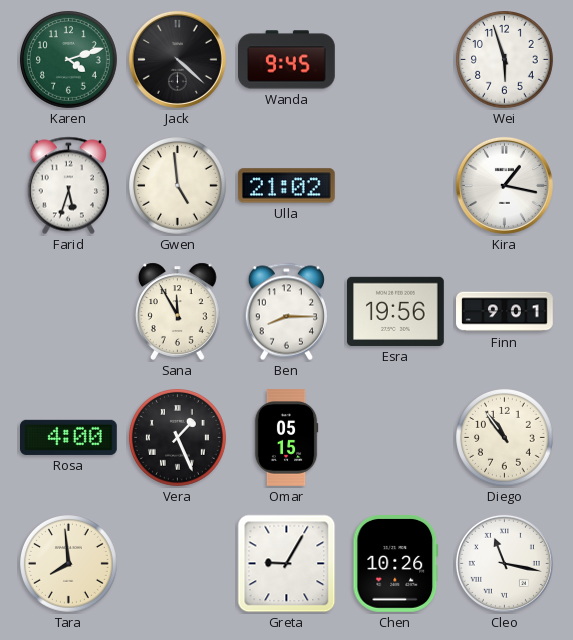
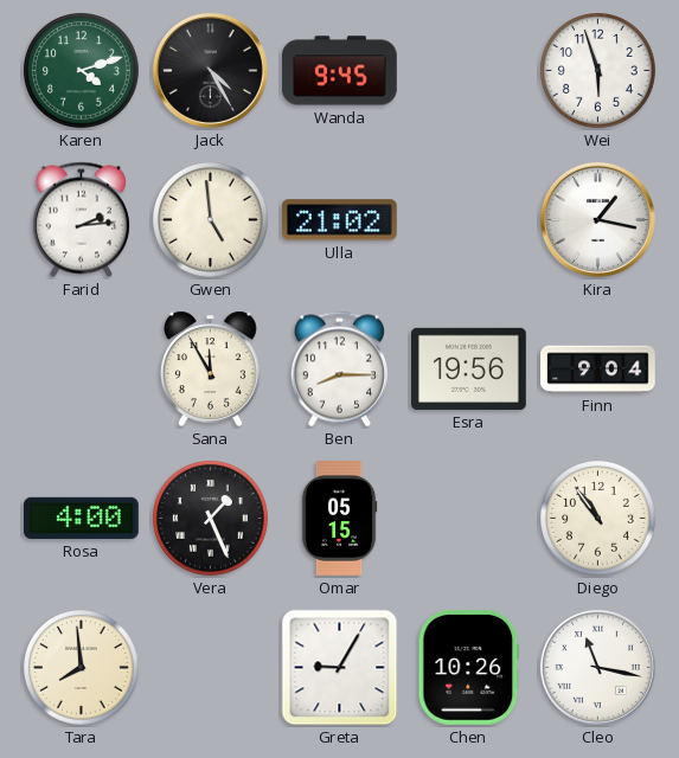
Jack: 4:22 -> 4:25 (210, 70)
Farid: 5:33 -> 2:14 (81, 220)
Finn: 9:01 -> 9:04 (598, 370)
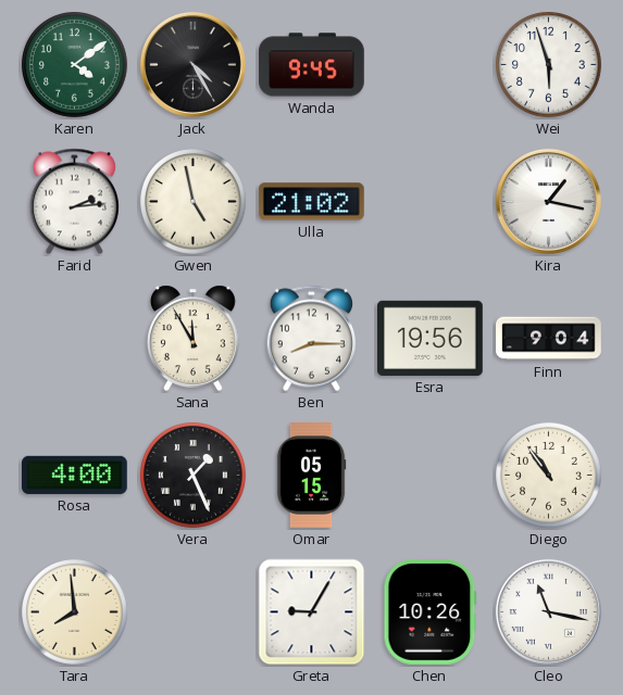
Karen: 4:12 -> 4:09 (75, 65)
Gwen: 4:59 -> 4:58 (194, 202)
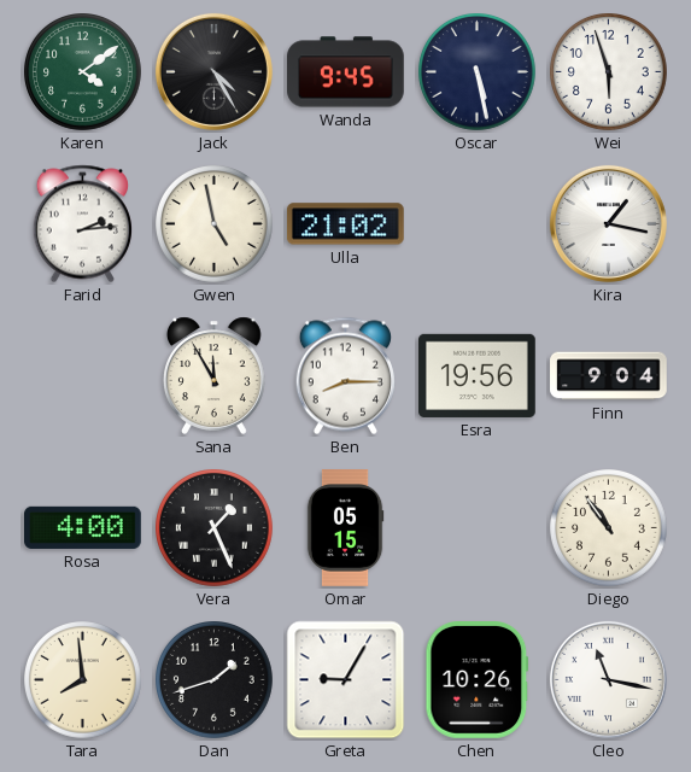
Oscar: none -> 5:28 (478, 72)
Dan: none -> 1:42 (215, 680)
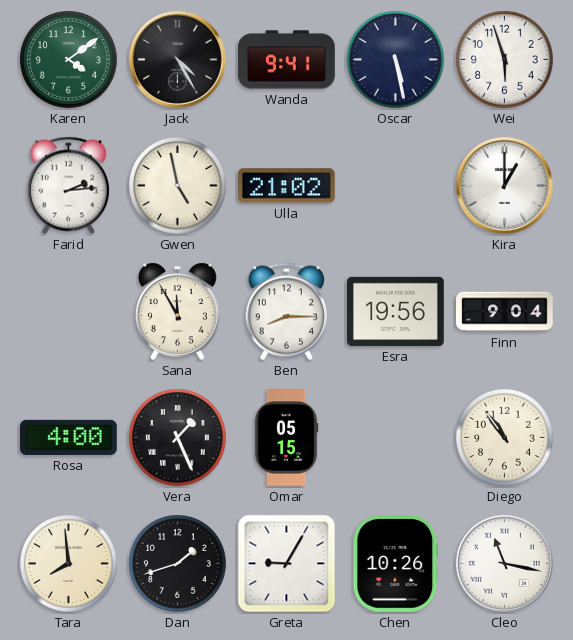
Wanda: 9:45 -> 9:41 (287, 60)
Kira: 1:17 -> 1:00 (504, 185)
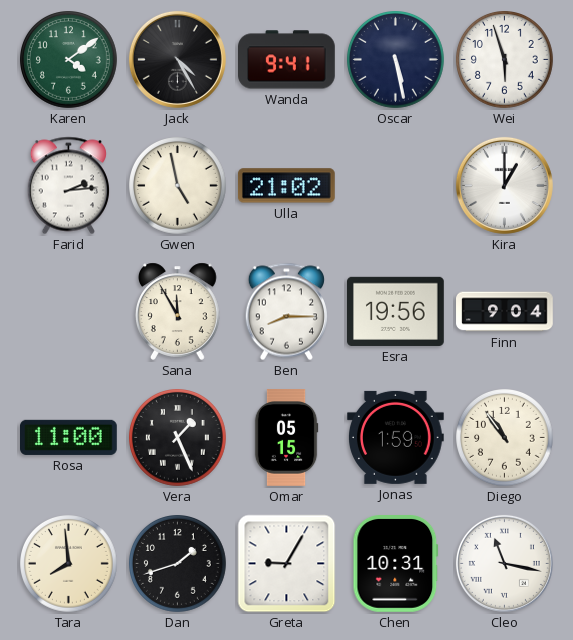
Rosa: 4:00 -> 11:00 (69, 437)
Jonas: none -> 1:59 (396, 437)
Chen: 10:26 -> 10:31 (396, 564)
